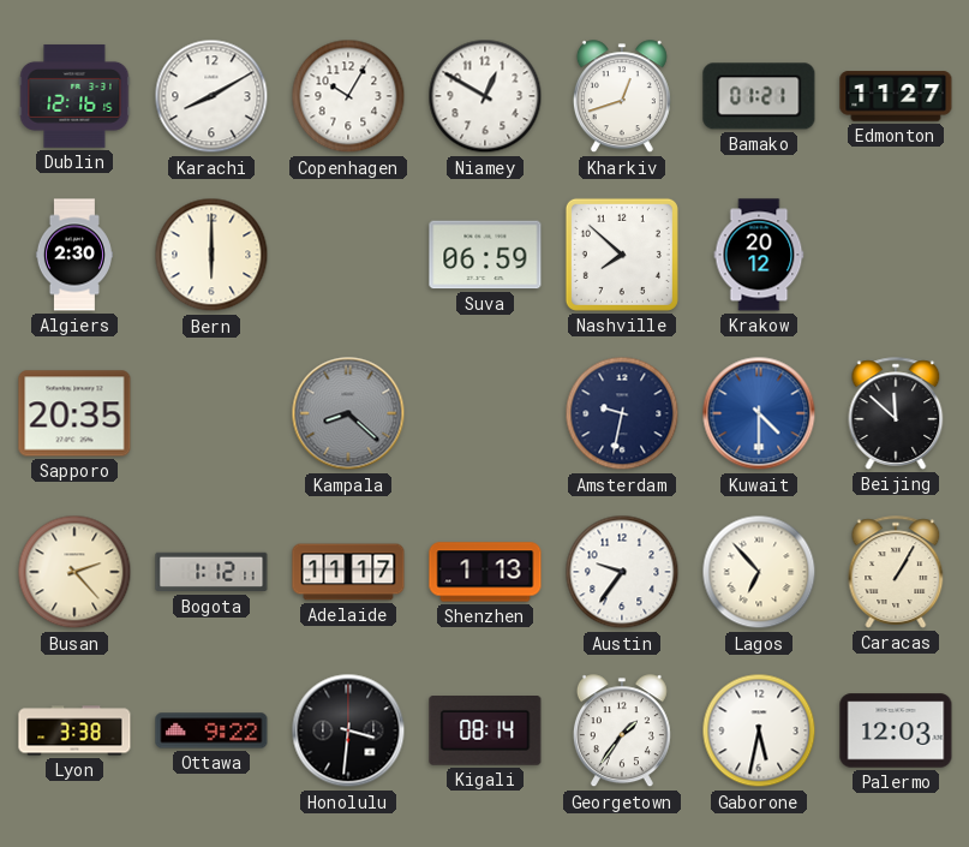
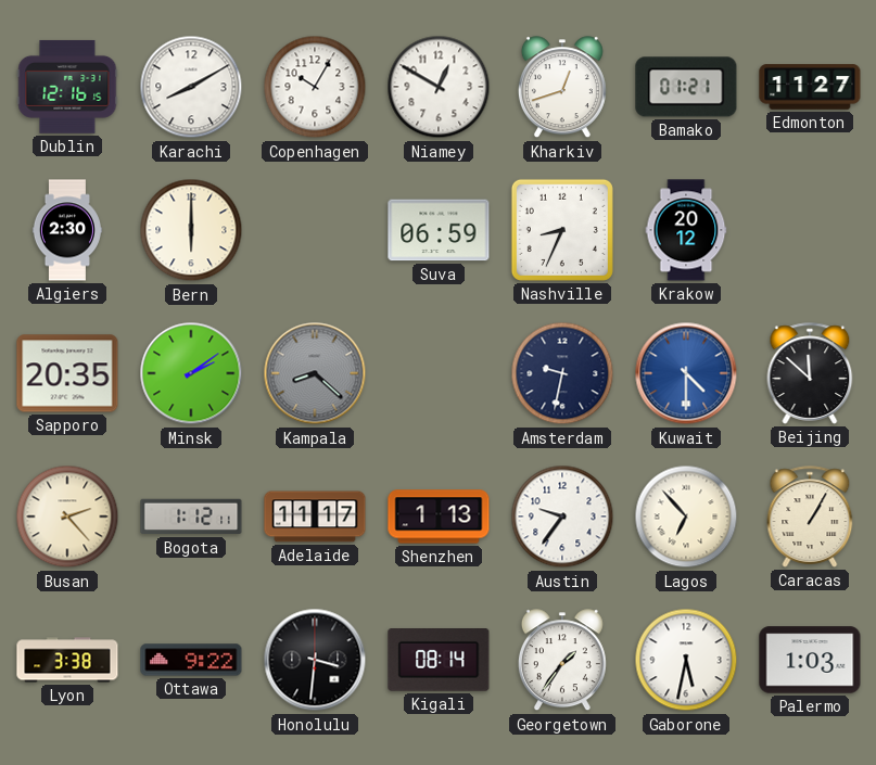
Nashville: 7:52 -> 8:34 (562, 230)
Minsk: none -> 2:09 (191, 373)
Palermo: 12:03 -> 1:03 (810, 660)
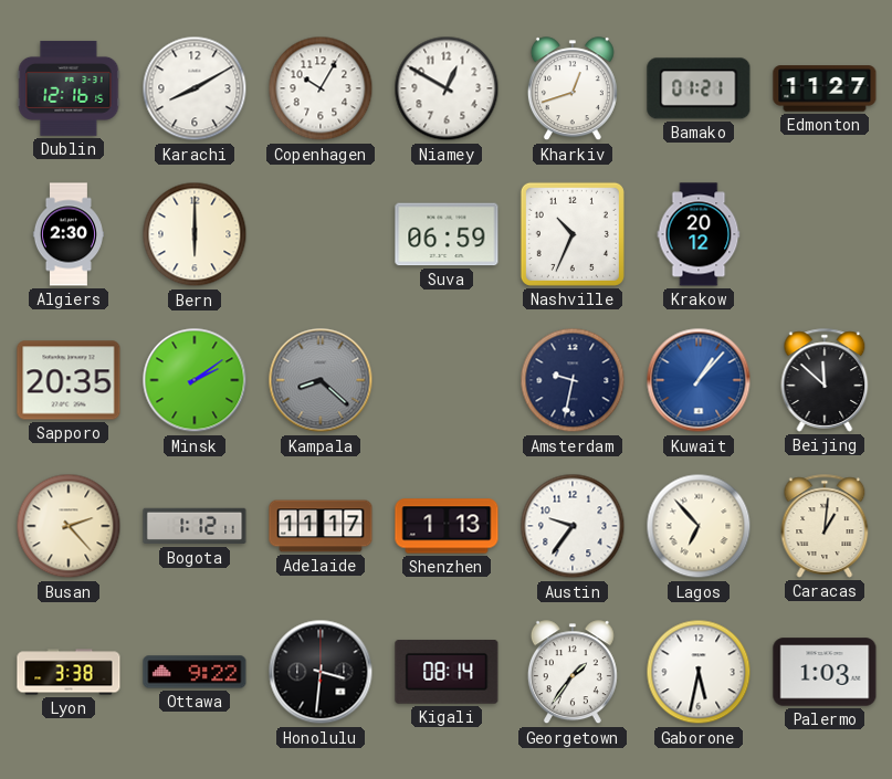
Nashville: 8:34 -> 10:34 (573, 234)
Kuwait: 4:30 -> 1:07 (699, 380)
Caracas: 1:05 -> 1:01 (825, 526)
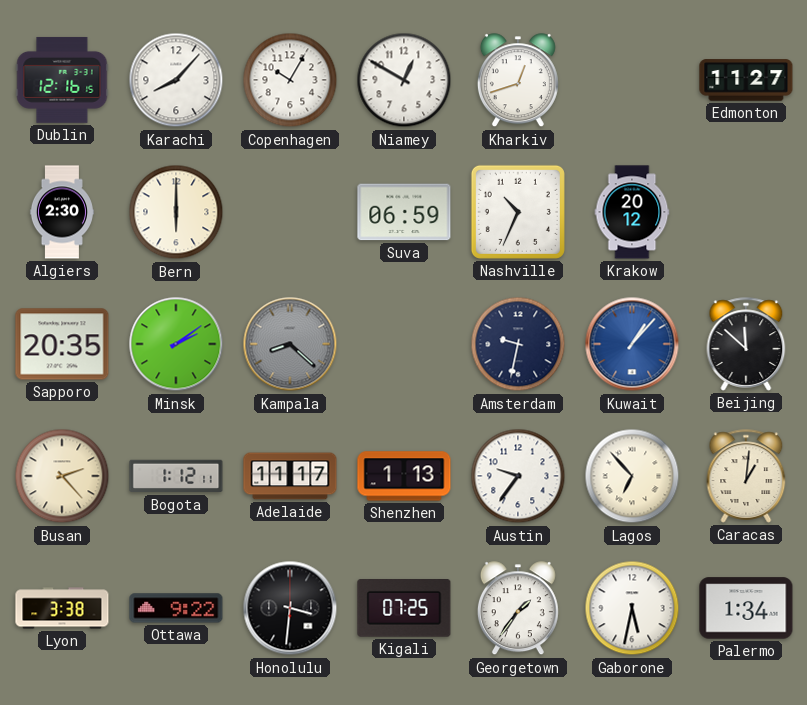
Karachi: 8:10 -> 8:07 (176, 80)
Bamako: 01:21 -> none (699, 88)
Kigali: 08:14 -> 07:25 (404, 609)
Palermo: 1:03 -> 1:34 (746, 608)
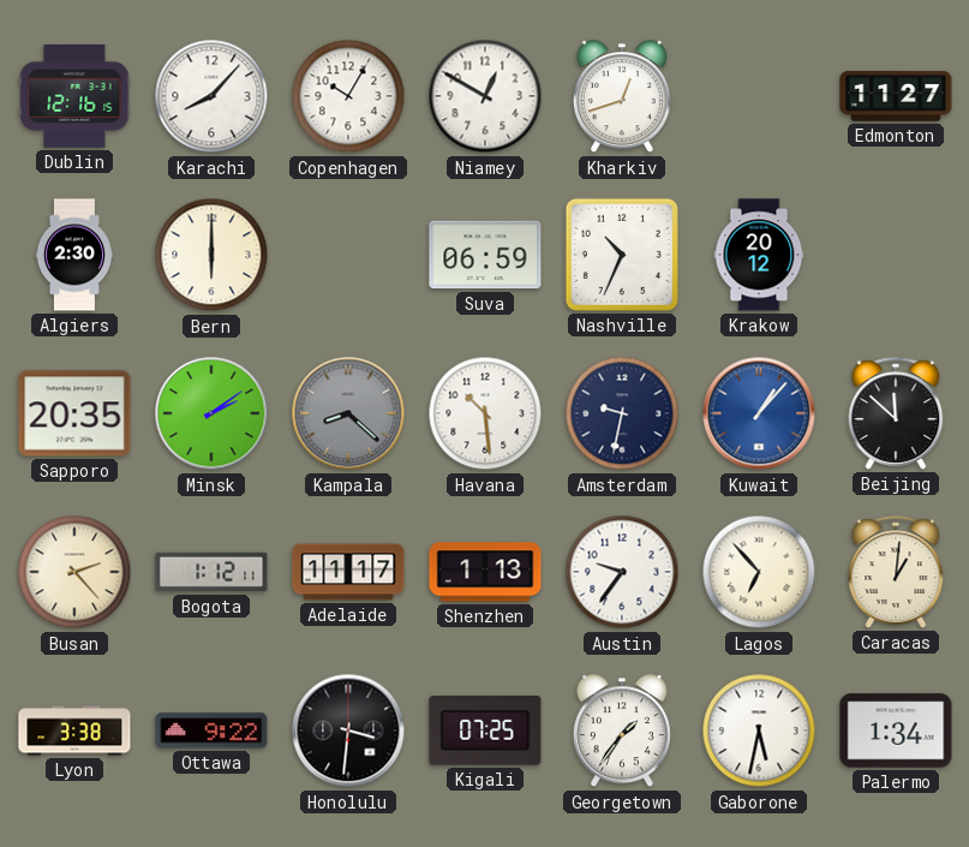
Havana: none -> 10:29 (485, 413)
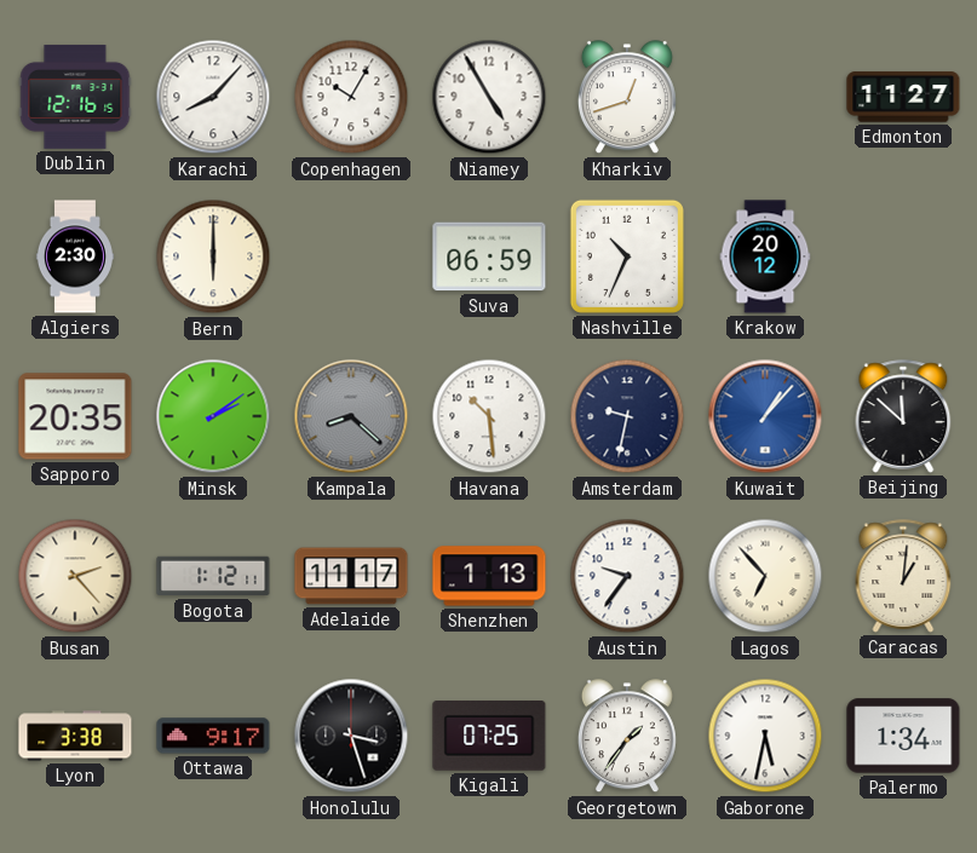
Niamey: 12:50 -> 4:55 (489, 97)
Ottawa: 9:22 -> 9:17 (213, 736)
Honolulu: 3:31 -> 3:27 (351, 736)
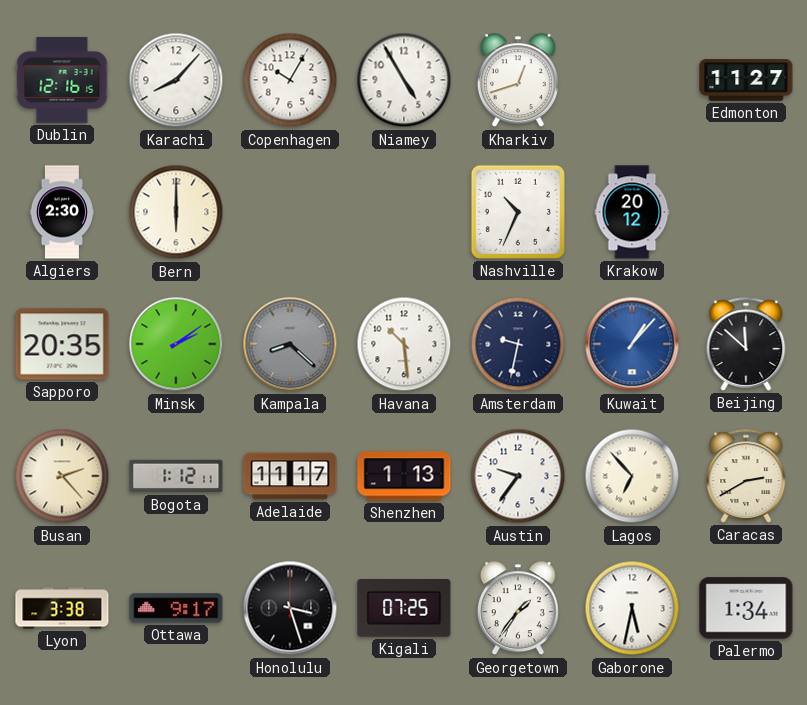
Suva: 06:59 -> none (489, 257)
Caracas: 1:01 -> 2:40 (746, 476)
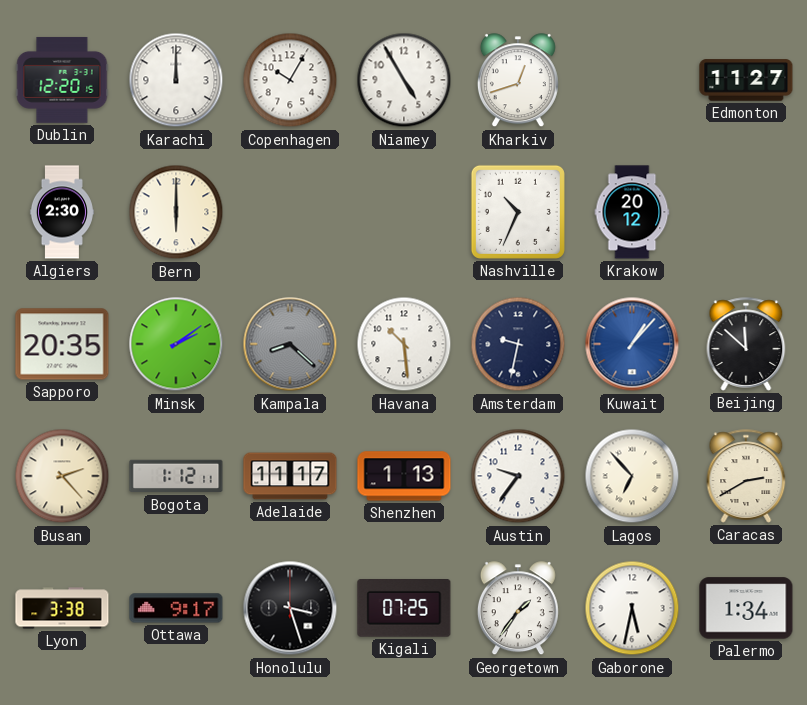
Dublin: 12:16 -> 12:20 (62, 80)
Karachi: 8:07 -> 12:00 (176, 80)
